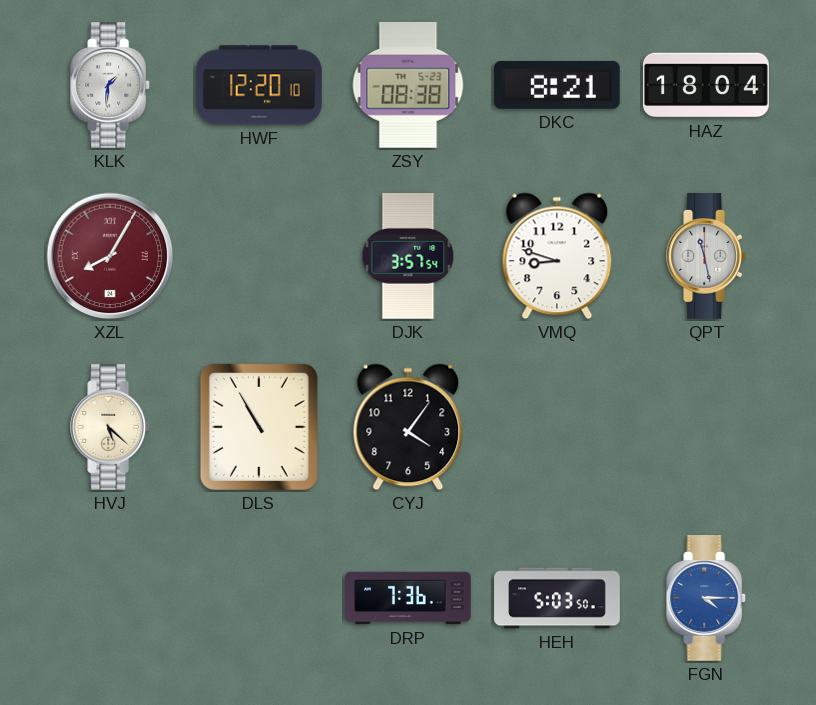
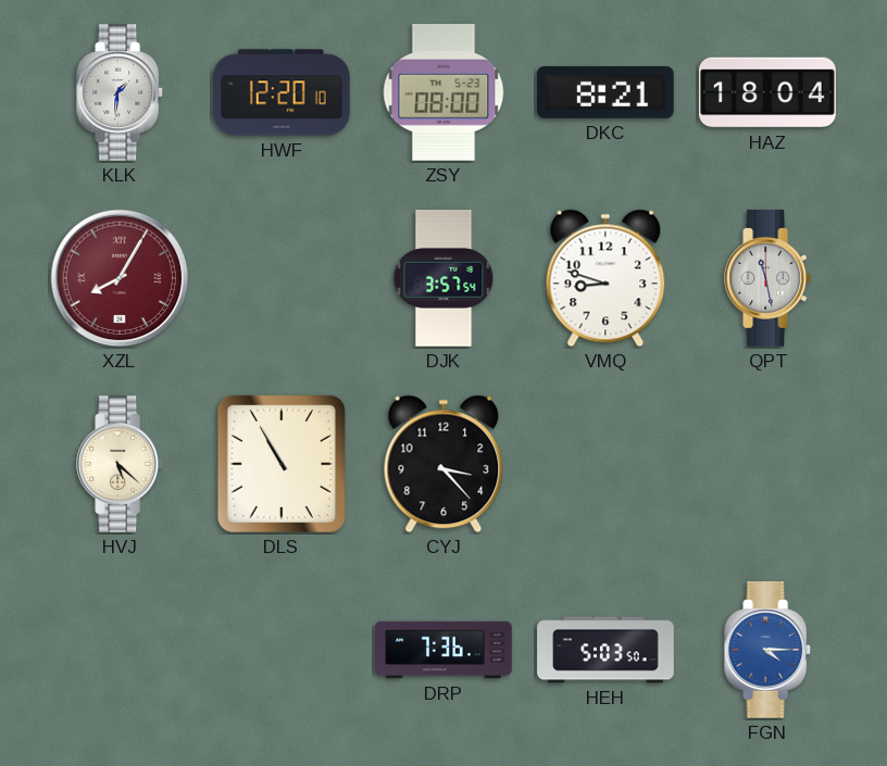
ZSY: 08:38 -> 08:00 (443, 92)
CYJ: 4:06 -> 3:23 (443, 464)
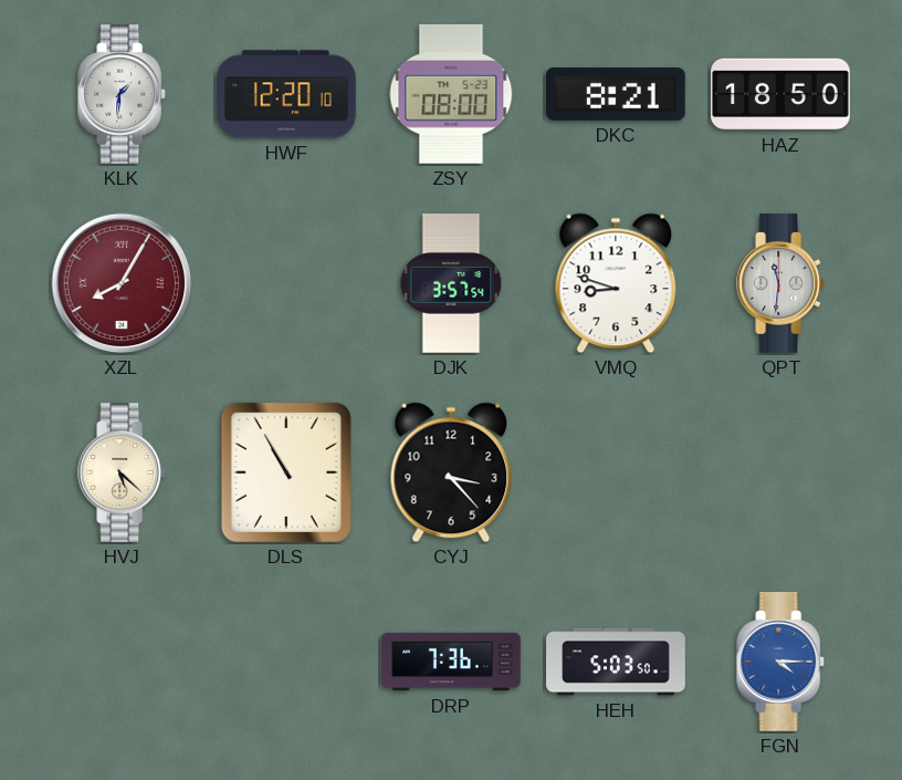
HAZ: 18:04 -> 18:50 (780, 94)
QPT: 11:28 -> 11:31 (782, 284)
